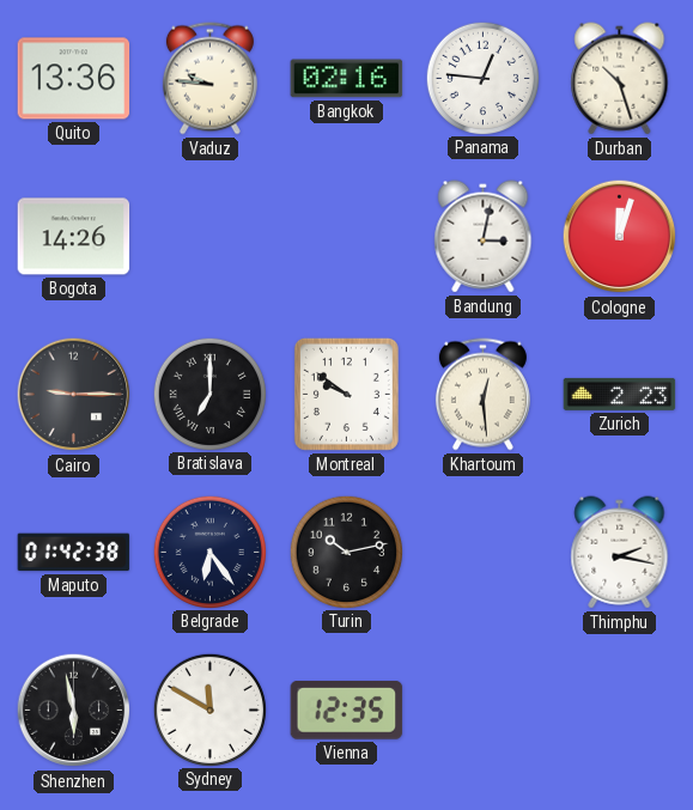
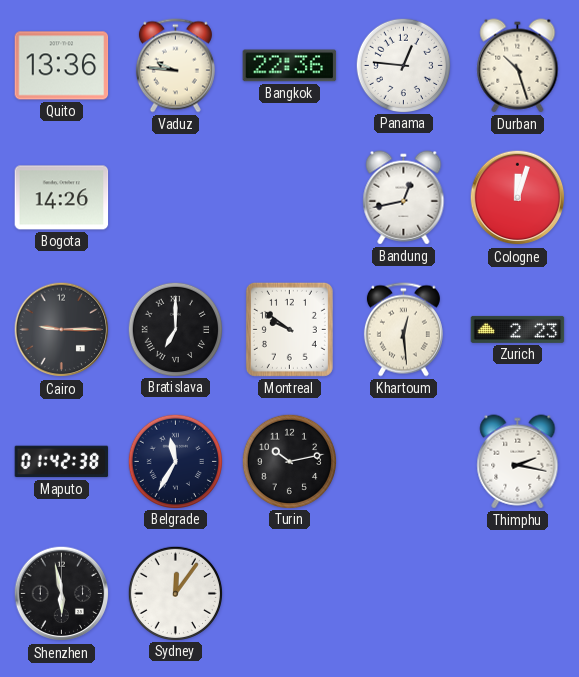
Bangkok: 02:16 -> 22:36 (290, 66)
Bandung: 3:02 -> 12:43 (404, 198)
Belgrade: 6:24 -> 11:35 (175, 461)
Sydney: 11:50 -> 12:06 (175, 593)
Vienna: 12:35 -> none (347, 711)
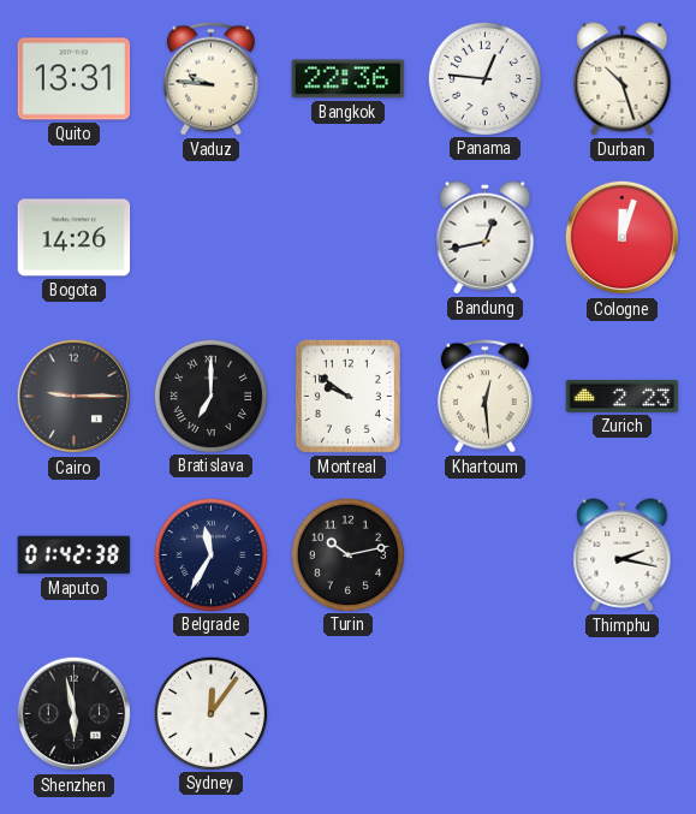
Quito: 13:36 -> 13:31 (75, 79)
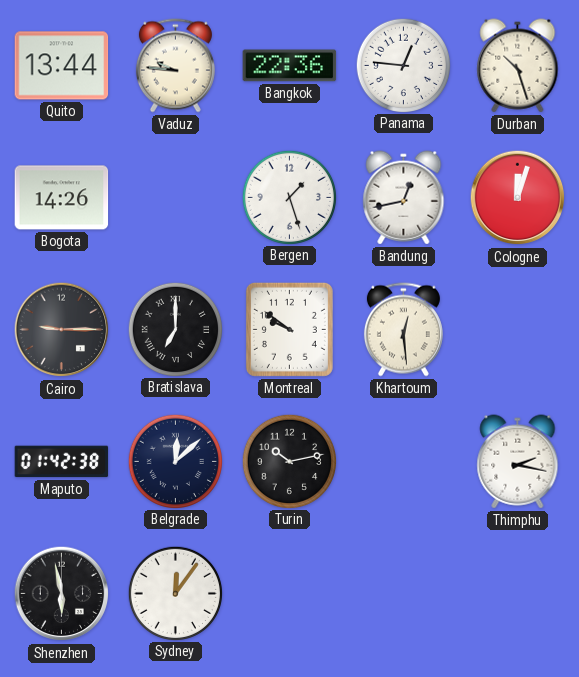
Quito: 13:31 -> 13:44 (62, 66)
Bergen: none -> 1:27 (289, 197)
Zurich: 2:23 -> none (623, 396)
Belgrade: 11:35 -> 12:08 (175, 461)
